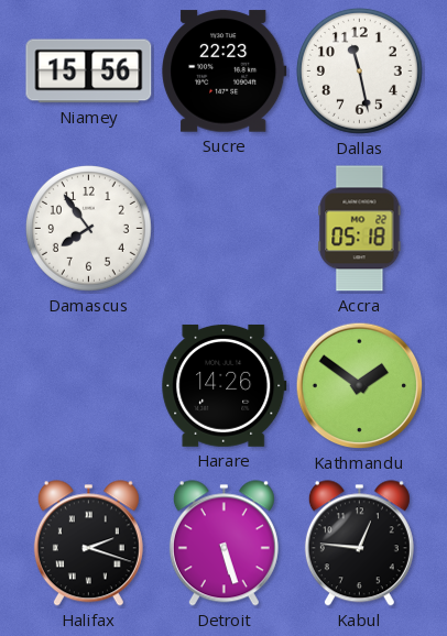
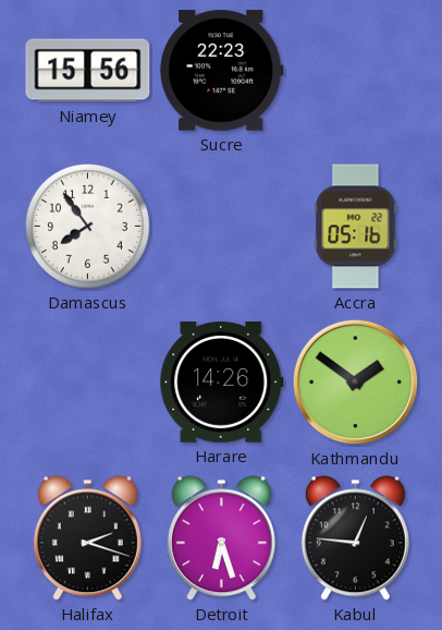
Dallas: 11:28 -> none (359, 70)
Accra: 05:18 -> 05:16 (356, 227)
Detroit: 5:27 -> 6:27 (221, 538)
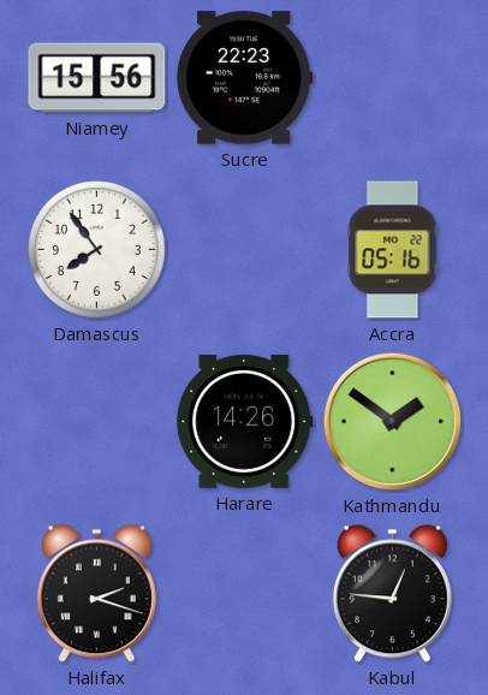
Detroit: 6:27 -> none (221, 538)
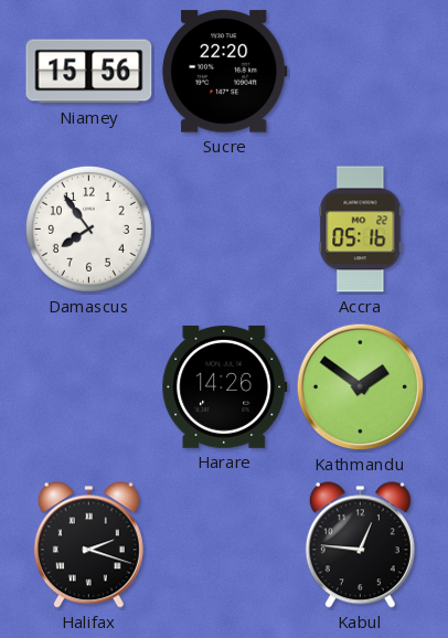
Sucre: 22:23 -> 22:20 (225, 72)
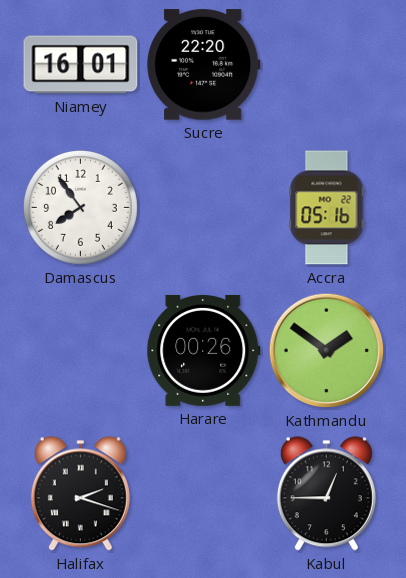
Niamey: 15:56 -> 16:01 (81, 65)
Harare: 14:26 -> 00:26 (204, 350)
Kabul: 12:46 -> 12:45 (326, 494)
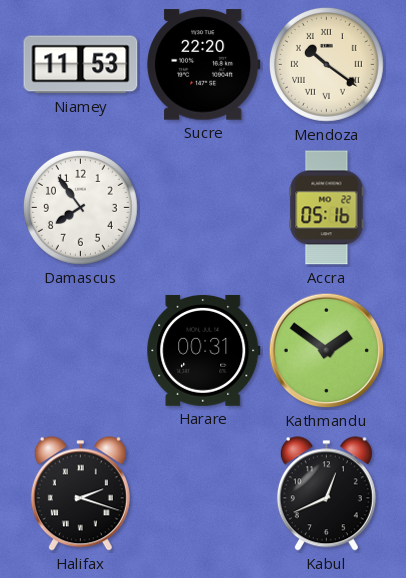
Niamey: 16:01 -> 11:53 (81, 65)
Mendoza: none -> 10:21 (326, 64)
Harare: 00:26 -> 00:31 (204, 350)
Kabul: 12:45 -> 12:41 (326, 494)
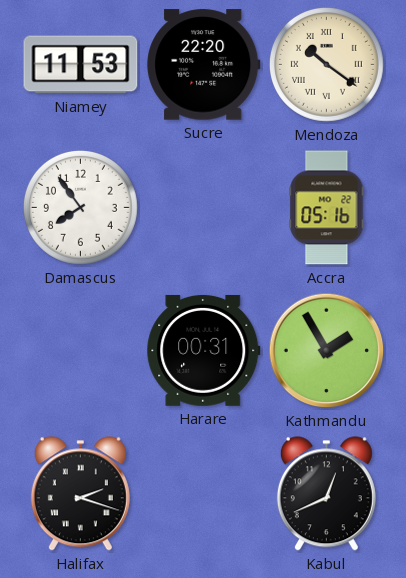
Kathmandu: 1:51 -> 1:55 (327, 351)
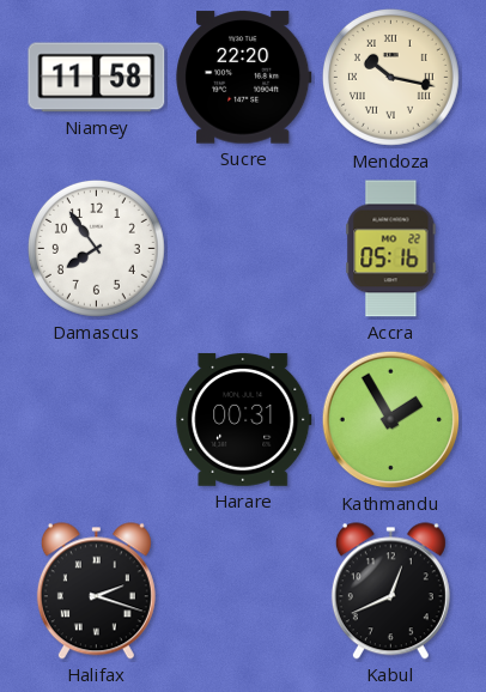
Niamey: 11:53 -> 11:58 (97, 78)
Mendoza: 10:21 -> 10:17 (390, 77)
